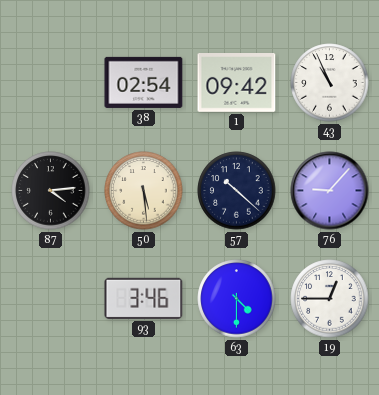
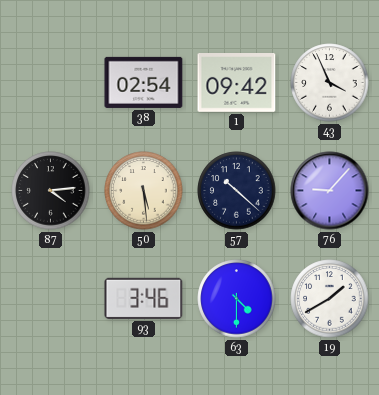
43: 10:56 -> 3:56 (330, 83)
19: 12:45 -> 1:40 (330, 299)
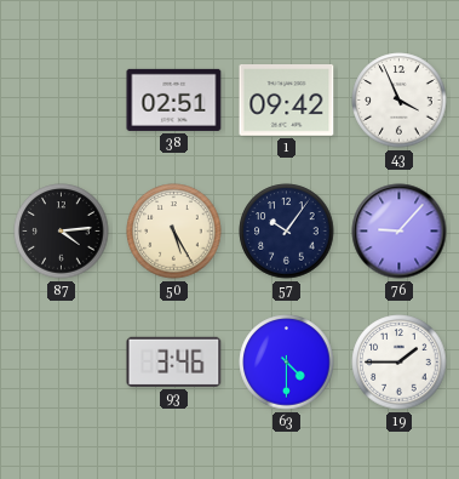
38: 02:54 -> 02:51 (174, 99)
50: 5:29 -> 5:25 (174, 232)
57: 10:22 -> 10:06 (287, 232)
19: 1:40 -> 1:45 (400, 363)
